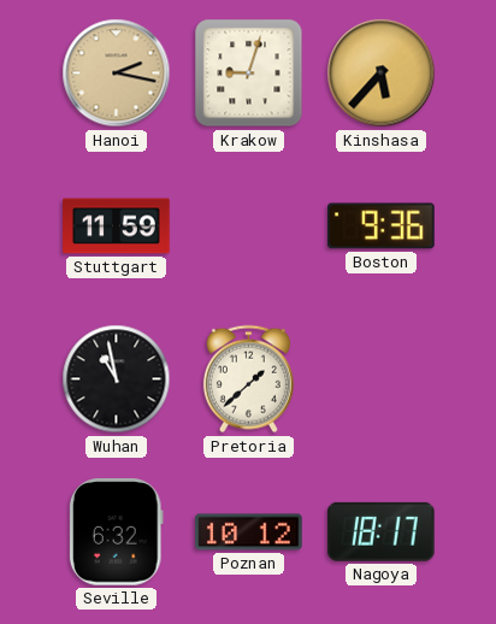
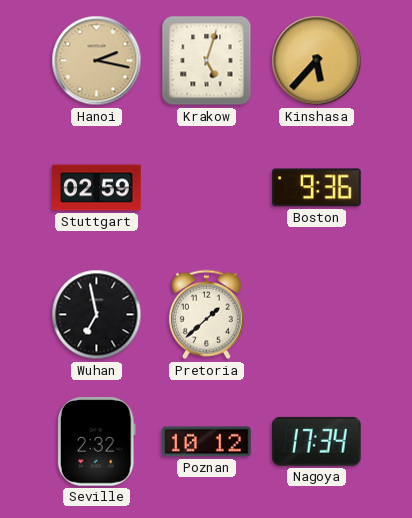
Krakow: 9:03 -> 5:03 (207, 61)
Stuttgart: 11:59 -> 02:59 (97, 188)
Wuhan: 10:58 -> 6:58 (97, 315)
Seville: 6:32 -> 2:32 (96, 442)
Nagoya: 18:17 -> 17:34 (317, 441)
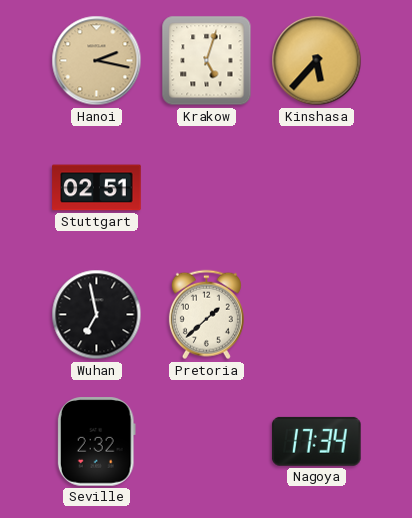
Stuttgart: 02:59 -> 02:51 (97, 188)
Boston: 9:36 -> none (317, 188)
Poznan: 10:12 -> none (207, 442)
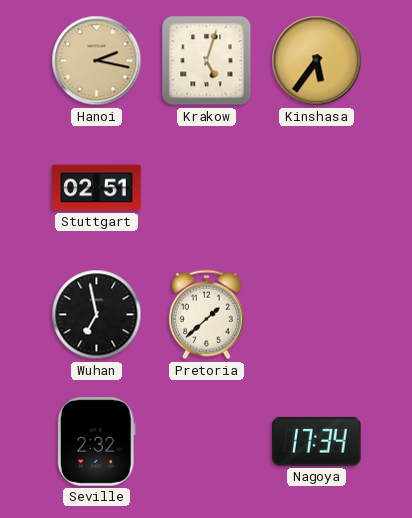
Kinshasa: 5:37 -> 5:36 (317, 61)
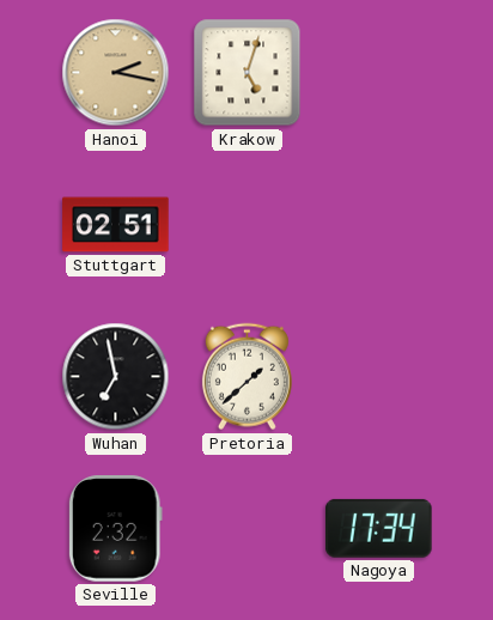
Kinshasa: 5:36 -> none (317, 61)
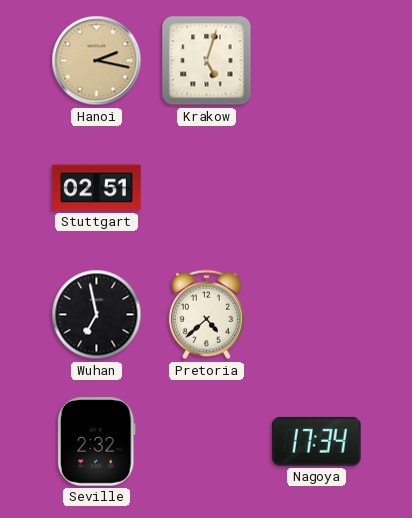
Pretoria: 1:38 -> 4:38 (206, 315)
